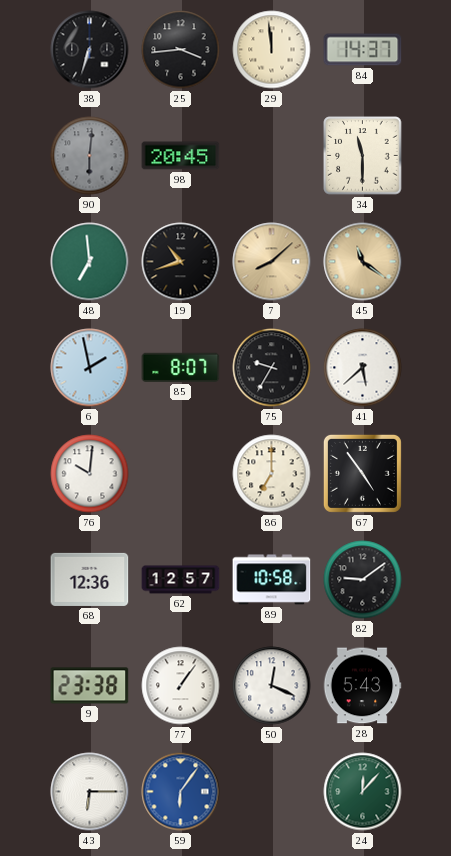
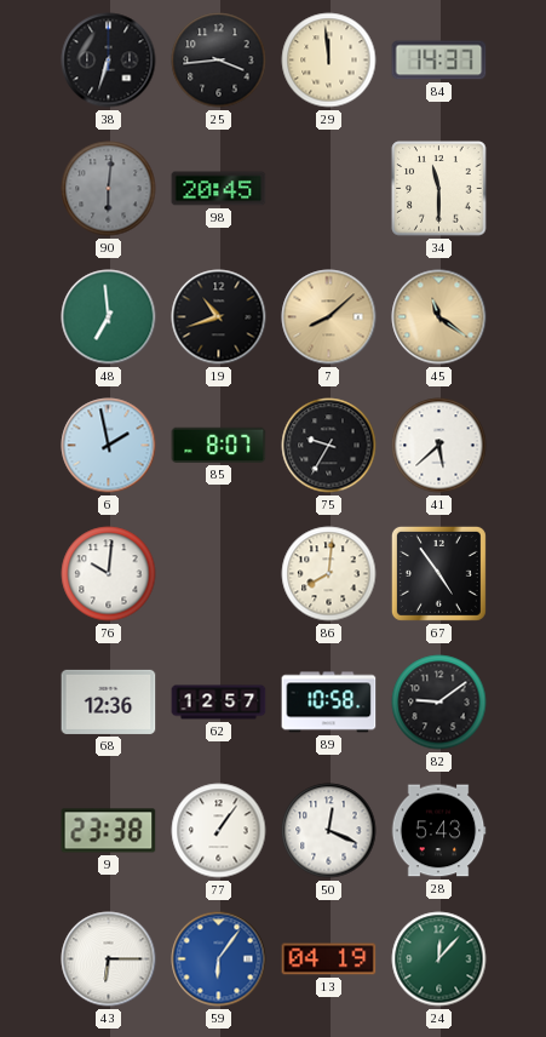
86: 7:00 -> 8:01 (329, 574)
13: none -> 04:19 (329, 959)
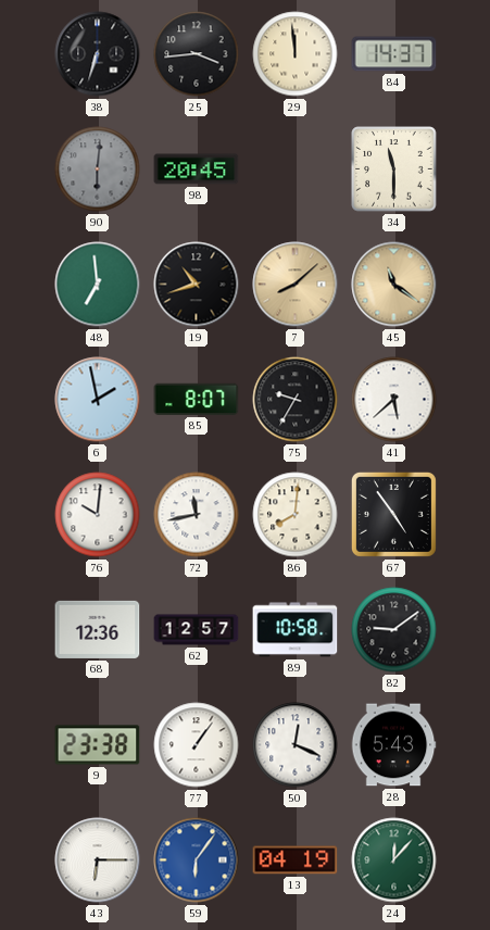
72: none -> 11:43 (197, 515)
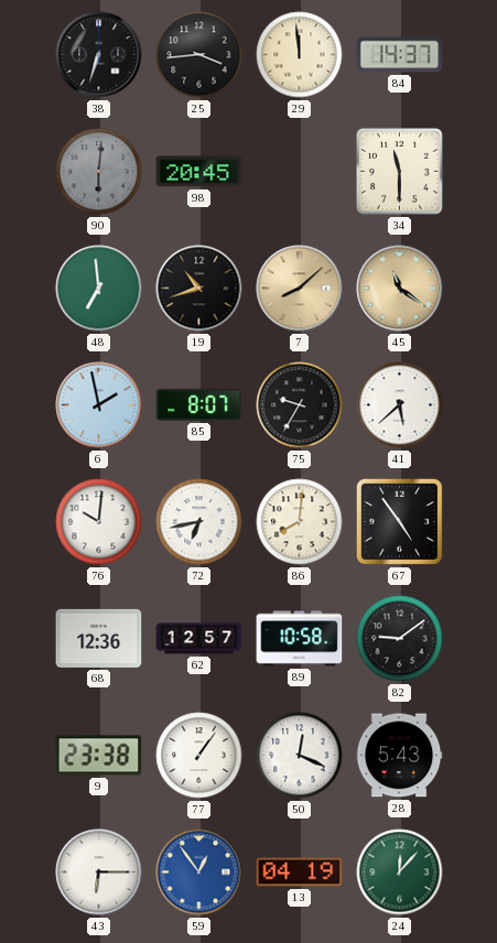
72: 11:43 -> 6:43 (199, 522)
59: 6:06 -> 12:54 (199, 872)
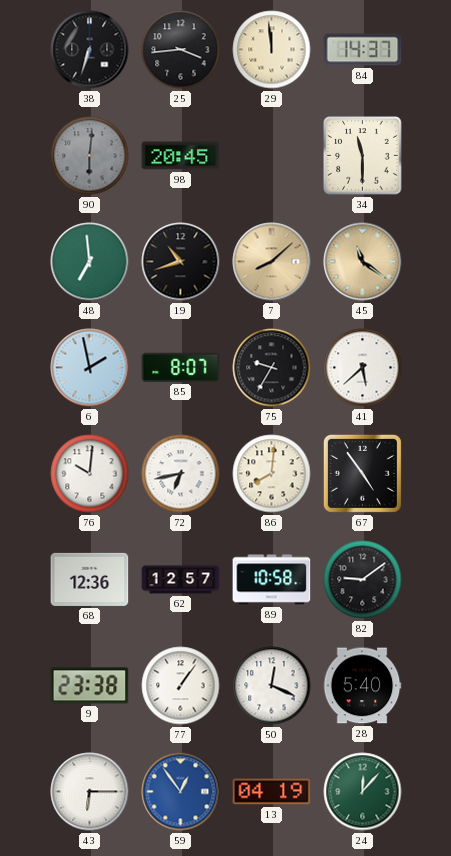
28: 5:43 -> 5:40 (362, 686)
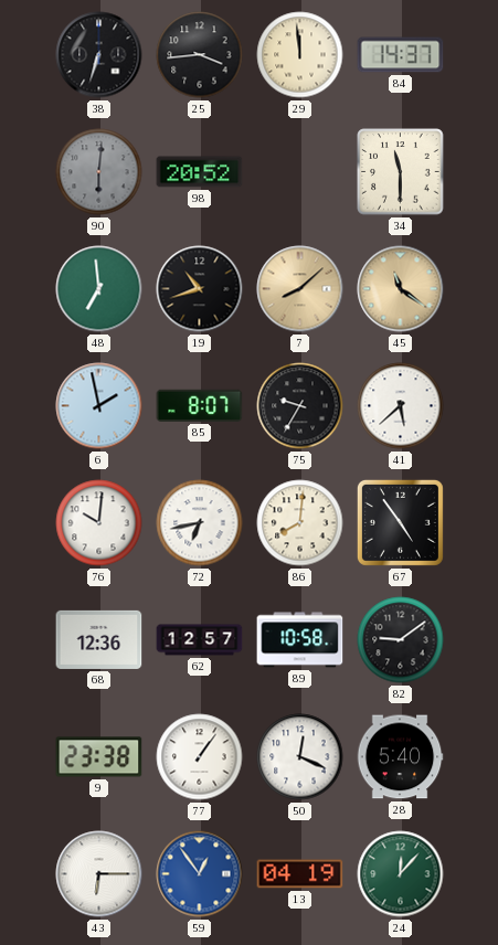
98: 20:45 -> 20:52 (200, 172)
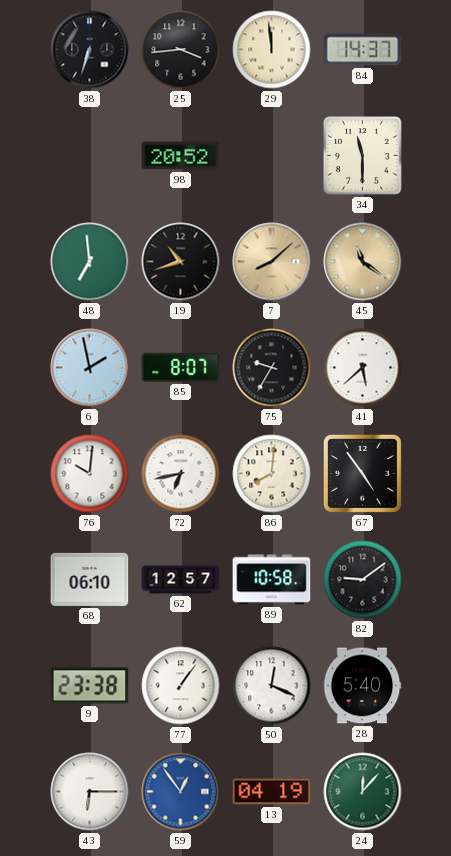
90: 6:01 -> none (99, 172)
68: 12:36 -> 06:10 (90, 579)
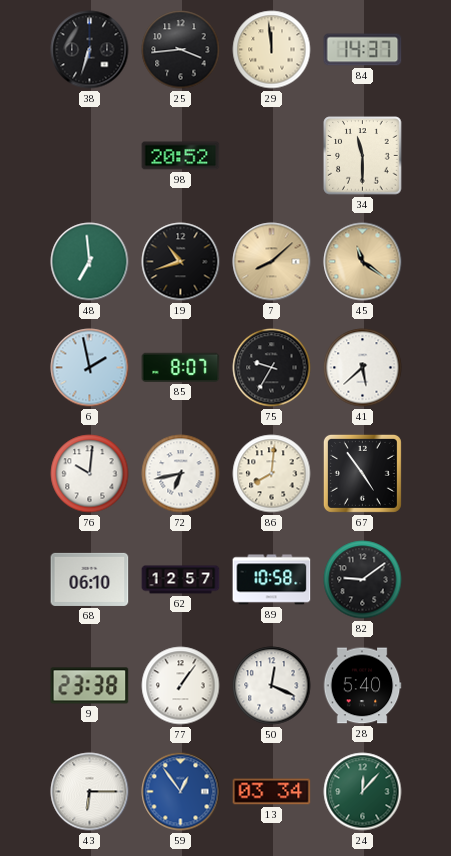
13: 04:19 -> 03:34 (272, 792)
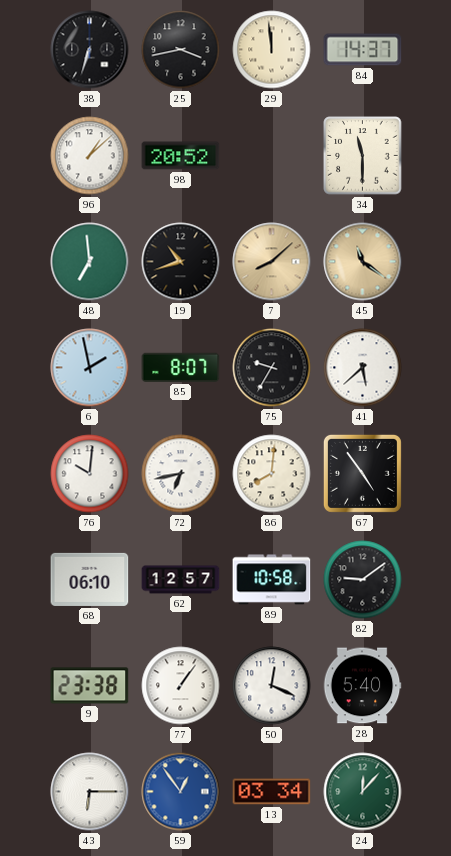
25: 3:44 -> 3:43 (181, 50)
96: none -> 1:08 (90, 156)
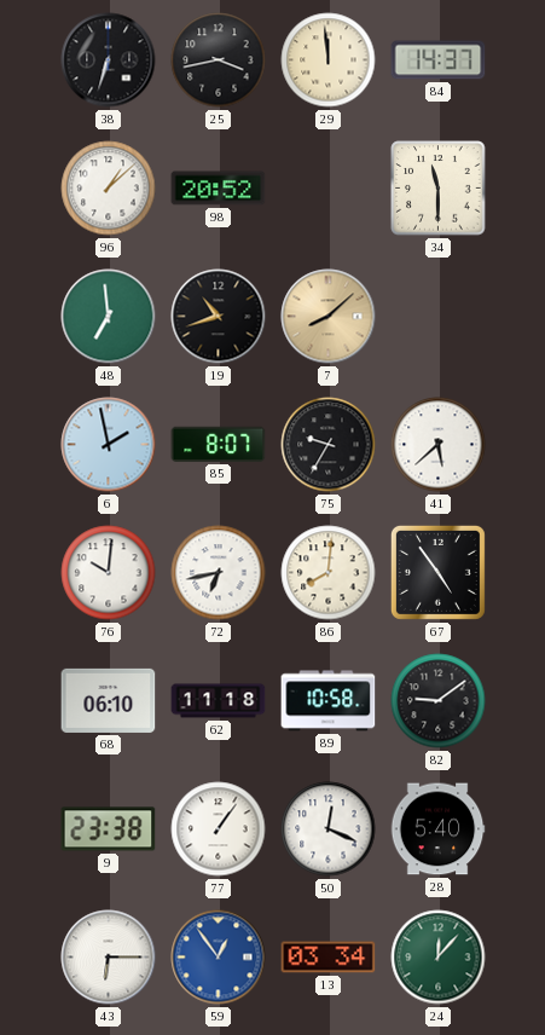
45: 11:21 -> none (363, 262)
62: 12:57 -> 11:18 (219, 701)
